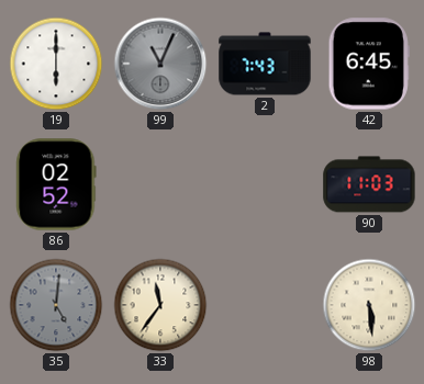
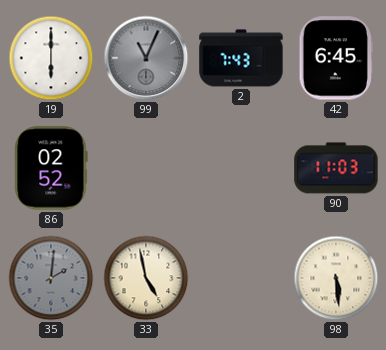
35: 5:01 -> 2:01 (51, 278)
33: 11:36 -> 4:58 (146, 278)
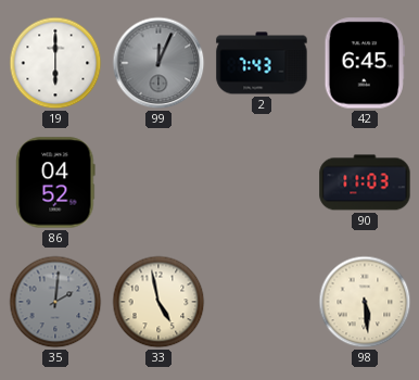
99: 11:04 -> 12:04 (158, 63)
86: 02:52 -> 04:52 (55, 182)
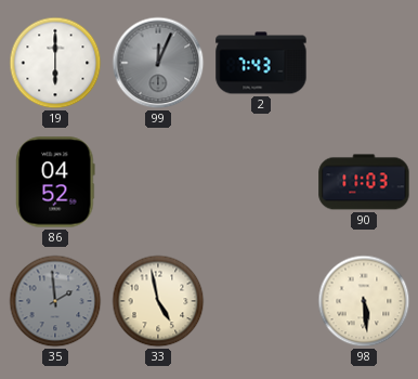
42: 6:45 -> none (365, 63)
35: 2:01 -> 1:59 (55, 301)
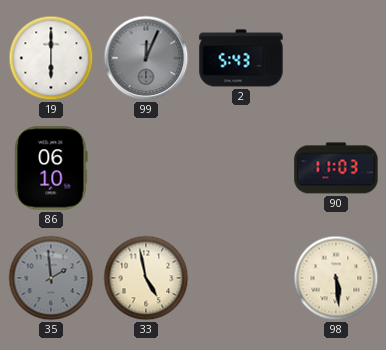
2: 7:43 -> 5:43 (241, 58)
86: 04:52 -> 06:10 (51, 168)
